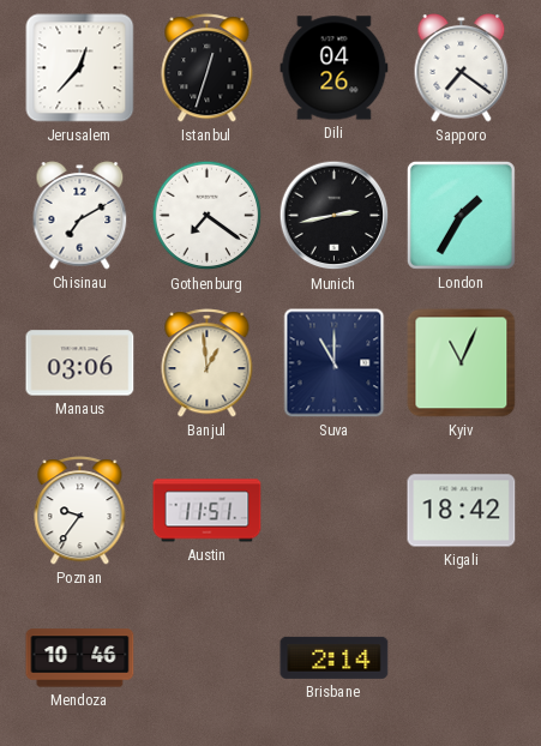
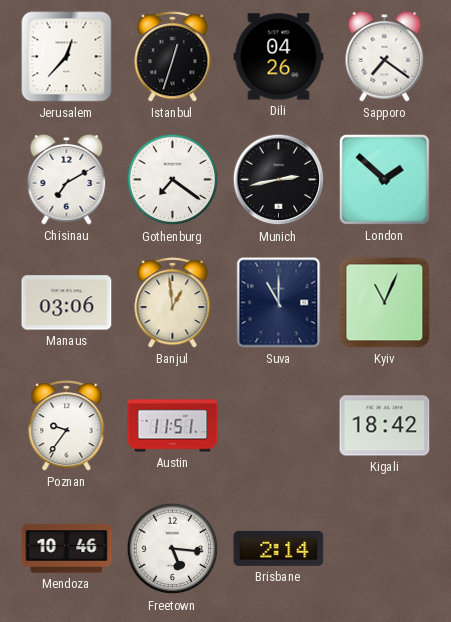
London: 1:35 -> 1:52 (384, 179)
Freetown: none -> 5:16 (173, 549)
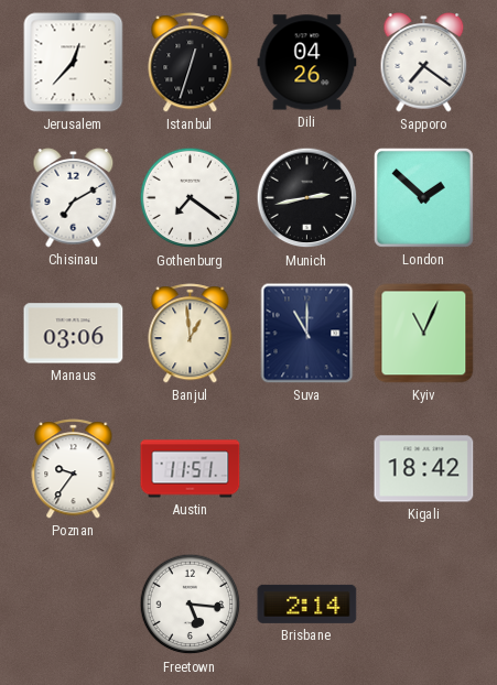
Mendoza: 10:46 -> none (67, 549)
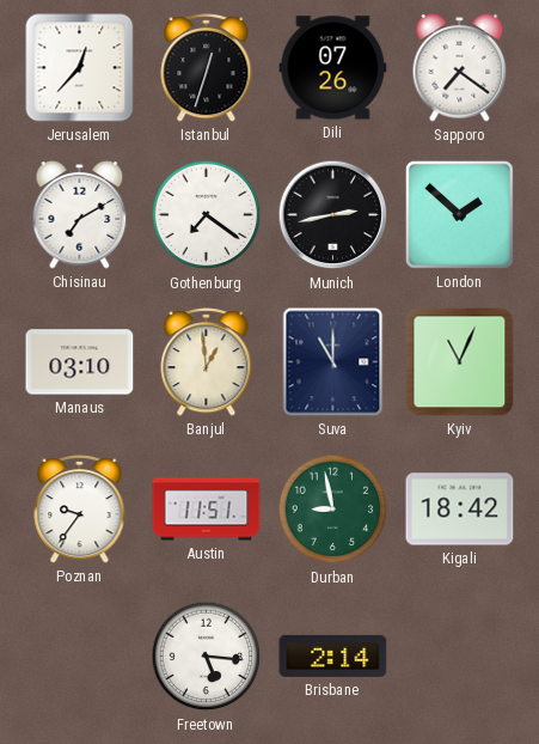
Dili: 04:26 -> 07:26 (333, 68)
Manaus: 03:06 -> 03:10 (80, 362)
Durban: none -> 8:58 (333, 510)
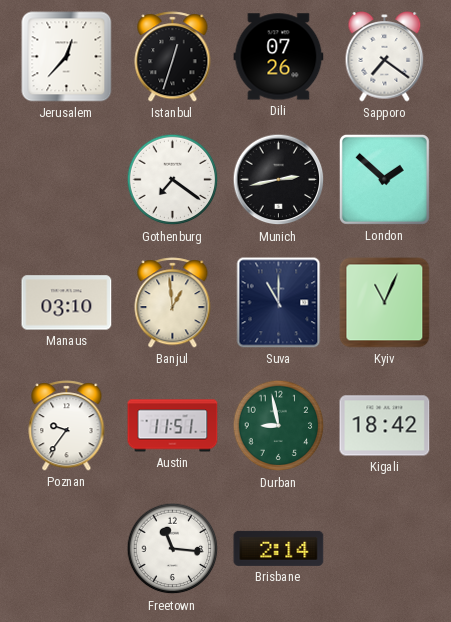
Chisinau: 7:10 -> none (80, 215)
Freetown: 5:16 -> 11:16 (173, 549)
